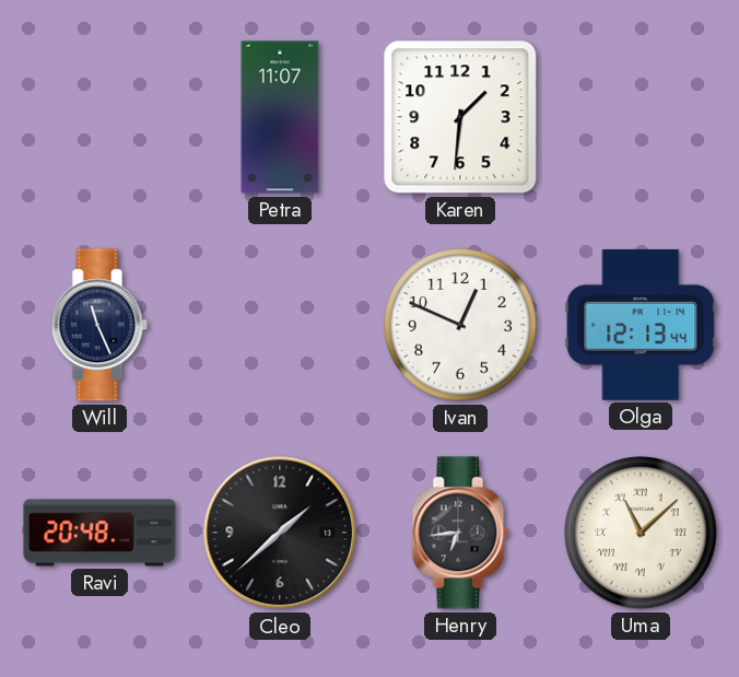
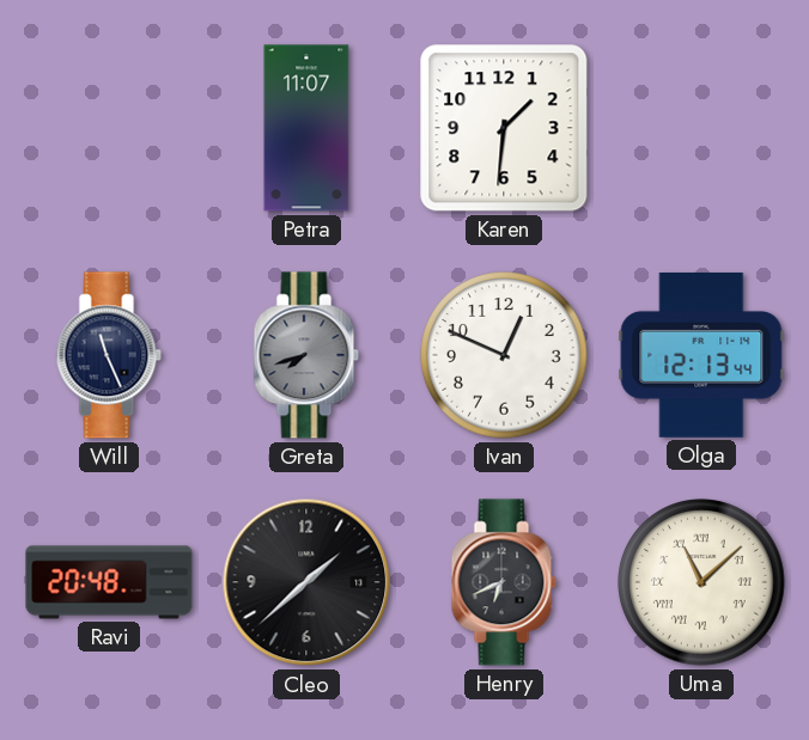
Greta: none -> 7:42 (306, 355)
Henry: 6:44 -> 6:41 (504, 582)
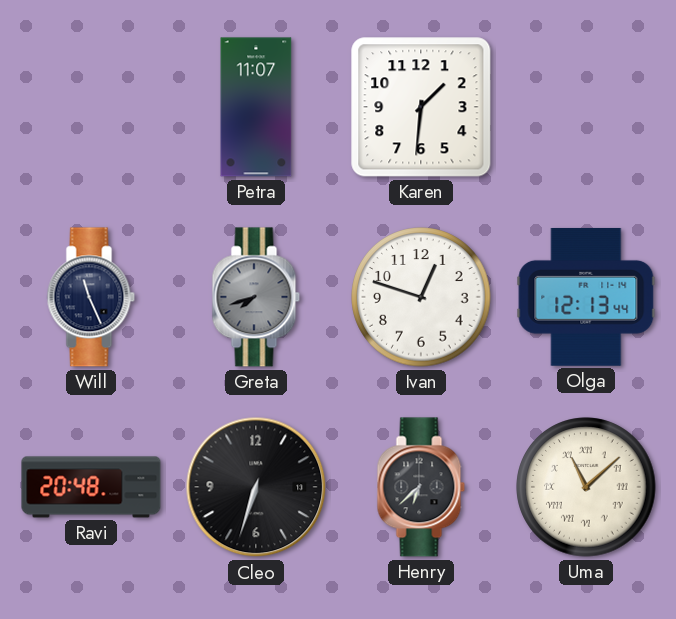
Ivan: 12:49 -> 12:48 (421, 297)
Cleo: 1:38 -> 6:33 (256, 487)
Henry: 6:41 -> 6:38 (421, 487)
